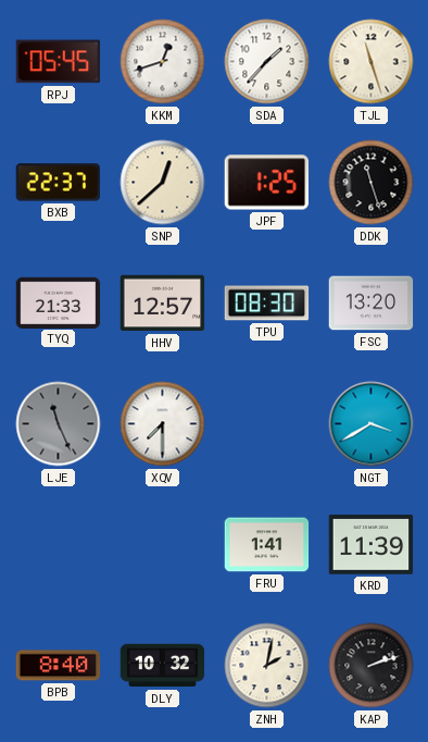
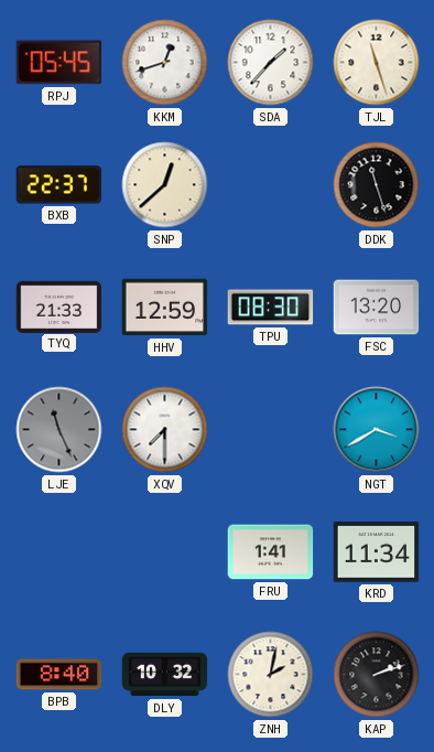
JPF: 1:25 -> none (267, 183)
HHV: 12:57 -> 12:59 (165, 308)
KRD: 11:39 -> 11:34 (377, 552)
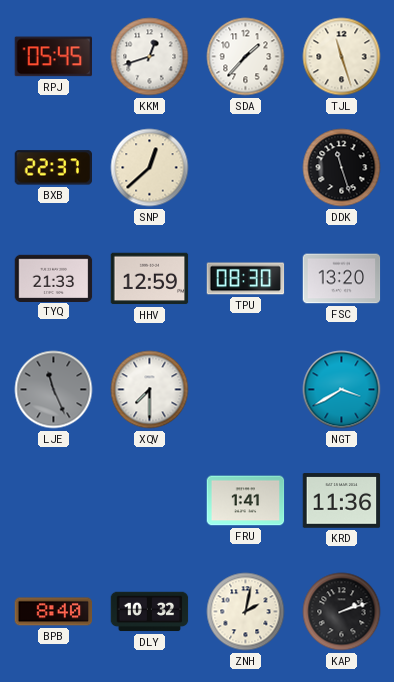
KRD: 11:34 -> 11:36 (342, 501)
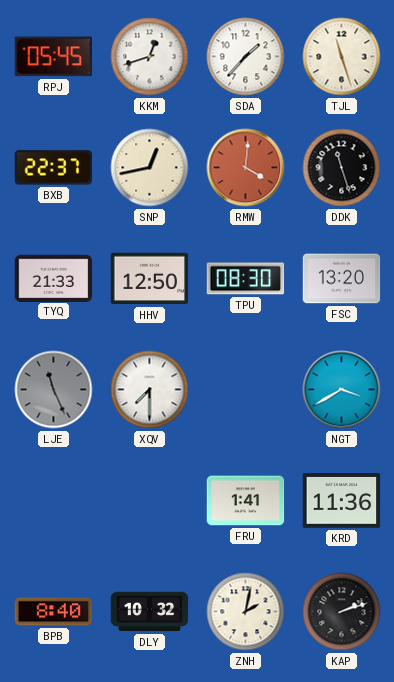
SNP: 12:38 -> 12:43 (150, 168)
RMW: none -> 4:01 (246, 168)
HHV: 12:59 -> 12:50 (150, 279)
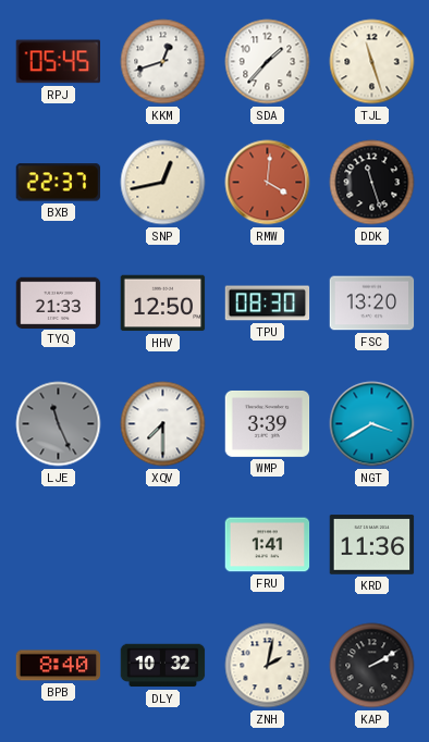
WMP: none -> 3:39 (268, 423)
KAP: 2:12 -> 2:10 (372, 666)
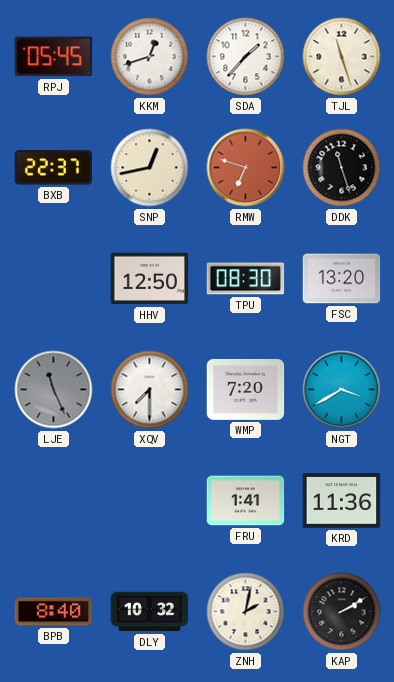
RMW: 4:01 -> 6:48 (246, 168)
TYQ: 21:33 -> none (59, 302)
WMP: 3:39 -> 7:20 (246, 389)
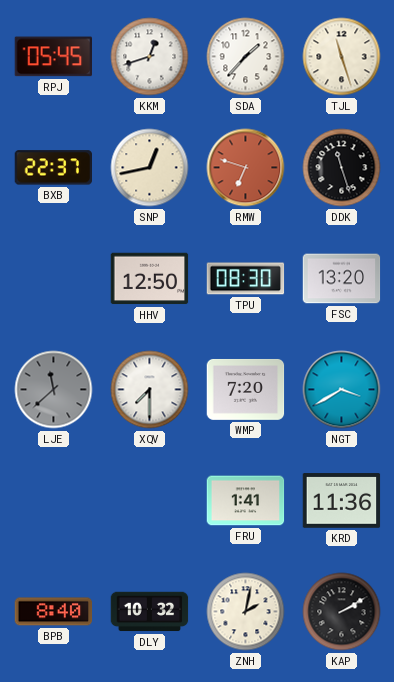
LJE: 11:26 -> 11:38 (54, 390)
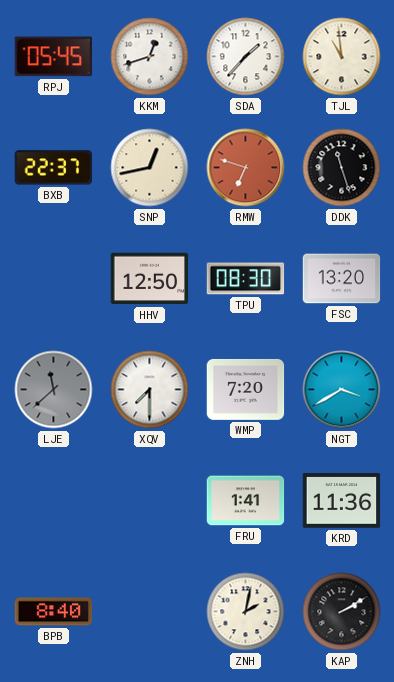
TJL: 11:27 -> 10:59 (342, 57)
DLY: 10:32 -> none (150, 612)
